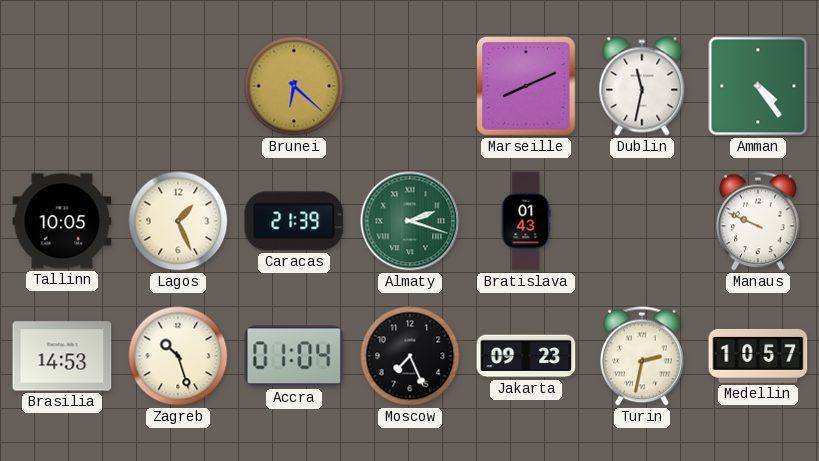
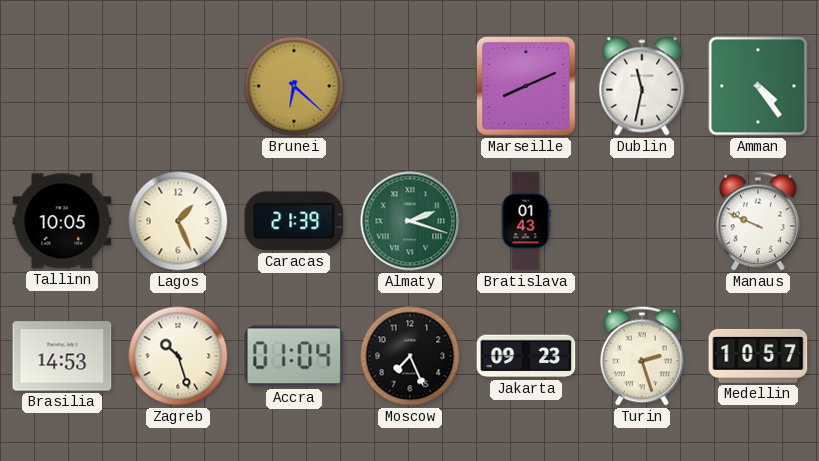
Turin: 2:32 -> 2:27 (643, 356)
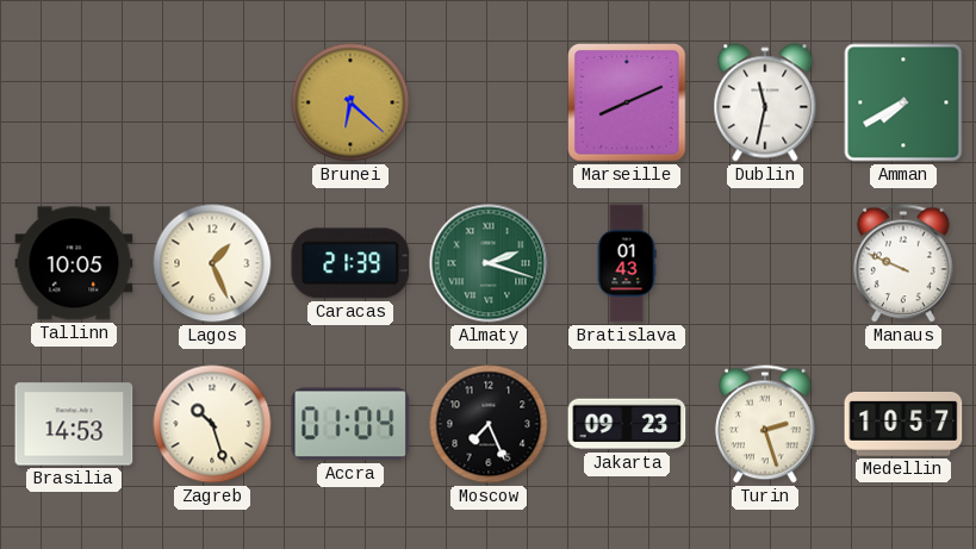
Amman: 4:24 -> 7:40 (903, 102)
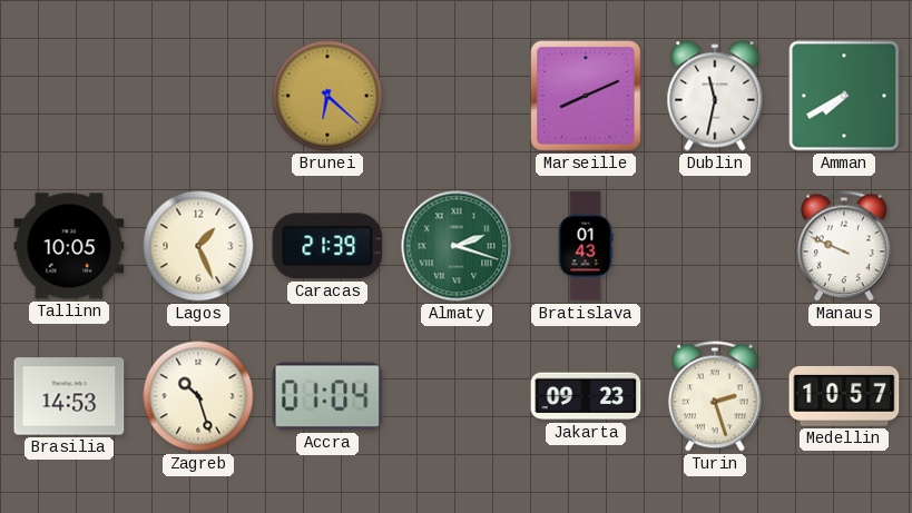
Moscow: 7:26 -> none (489, 424)
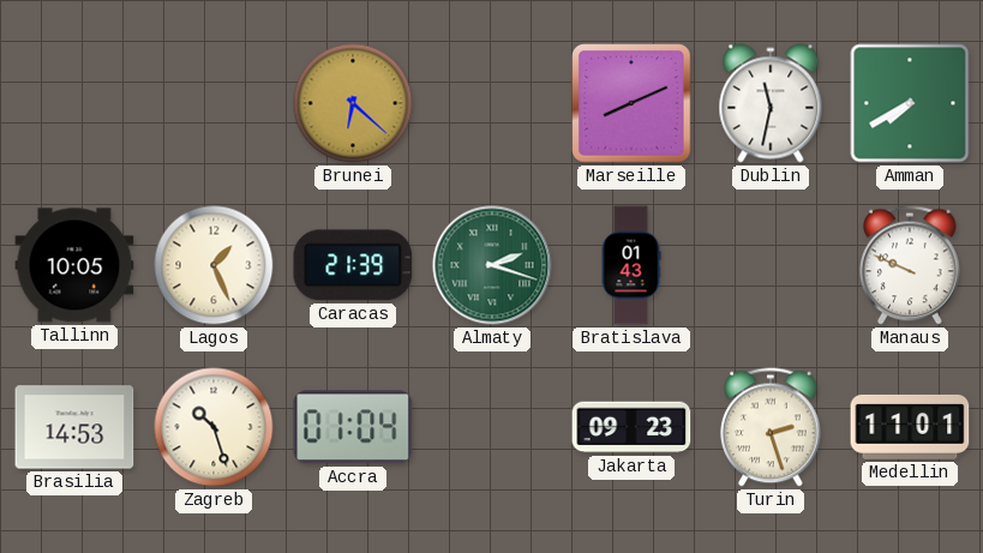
Medellin: 10:57 -> 11:01 (910, 427)
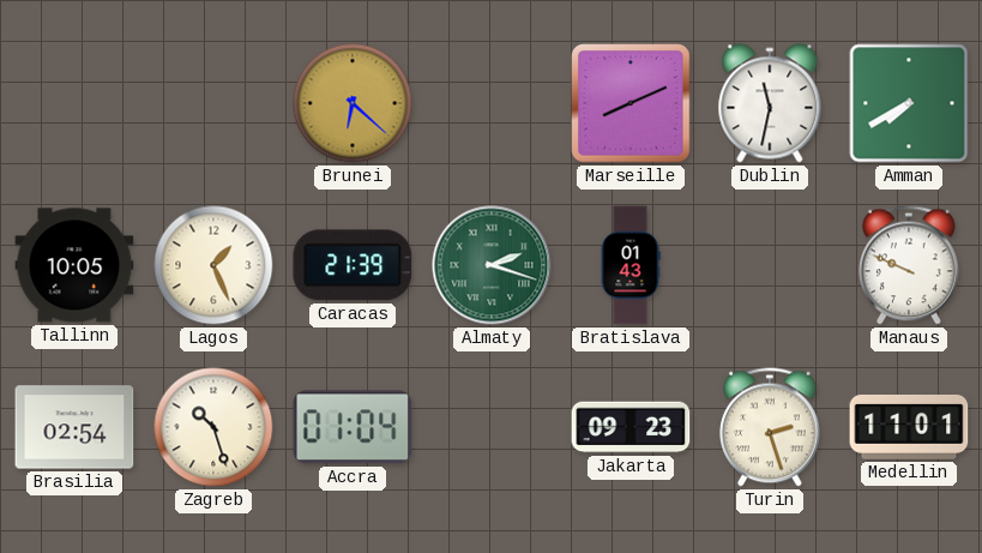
Brasilia: 14:53 -> 02:54 (74, 427)
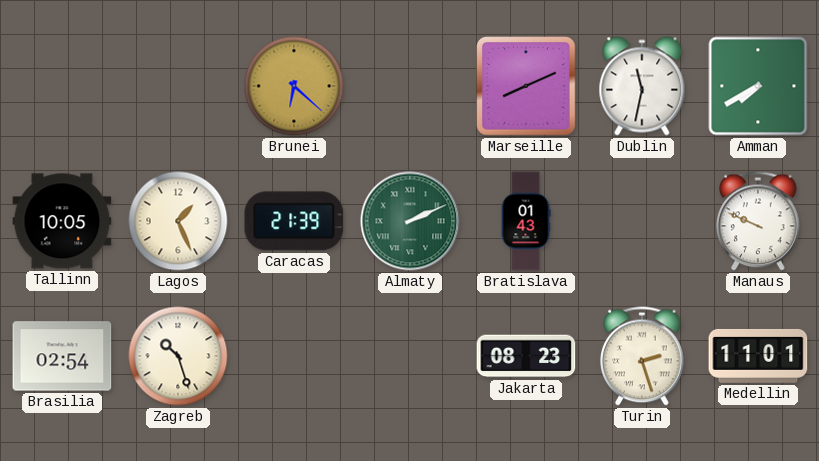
Almaty: 2:18 -> 2:11 (410, 221)
Accra: 01:04 -> none (353, 427)
Jakarta: 09:23 -> 08:23 (526, 356)
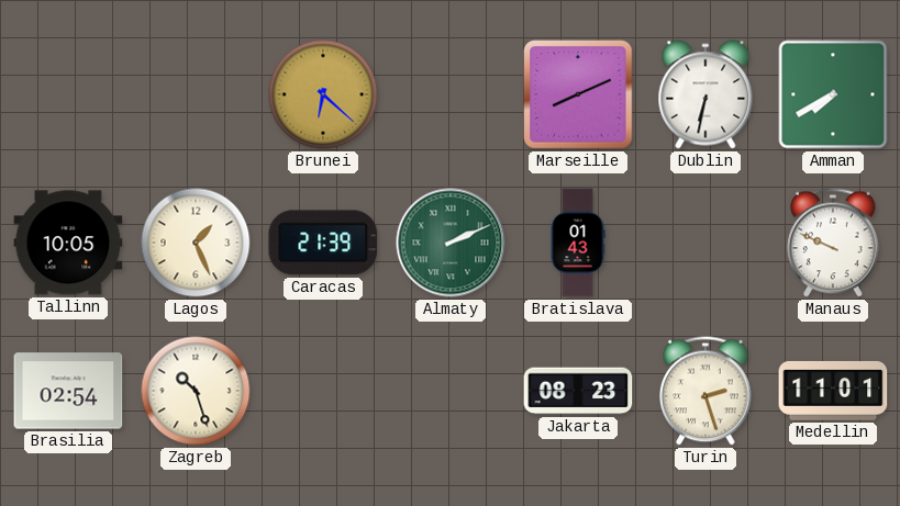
Dublin: 11:32 -> 6:32 (705, 94)
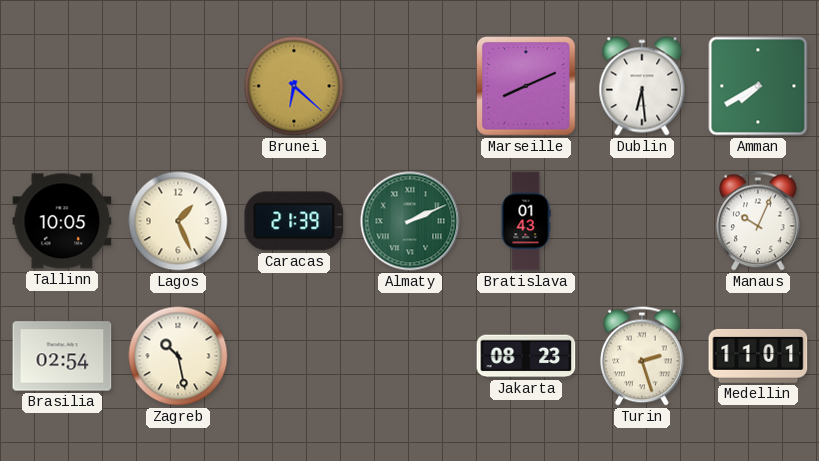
Dublin: 6:32 -> 6:29 (642, 86)
Manaus: 9:49 -> 10:04 (759, 221)
Zagreb: 10:27 -> 10:28 (178, 356)
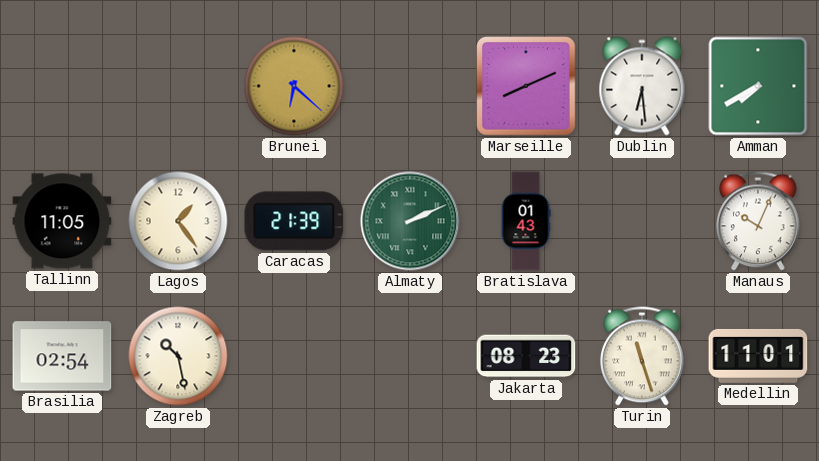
Tallinn: 10:05 -> 11:05 (62, 221)
Lagos: 1:26 -> 1:24 (178, 221)
Turin: 2:27 -> 11:27 (643, 356)
